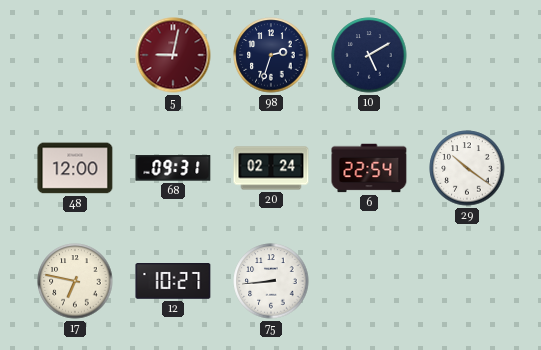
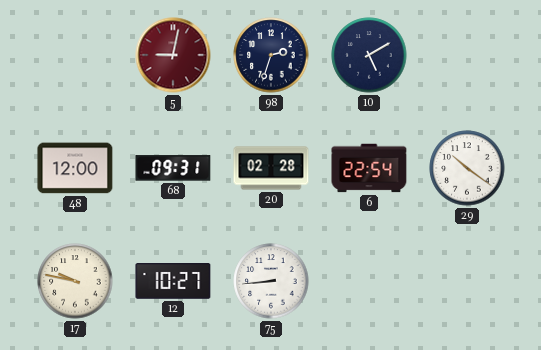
20: 02:24 -> 02:28 (271, 168)
17: 6:47 -> 9:47 (75, 281)
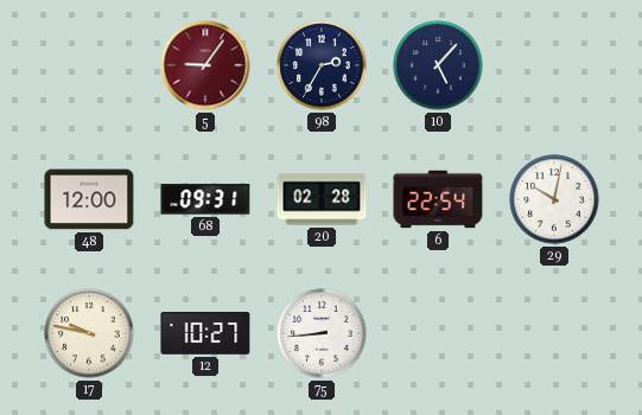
5: 9:02 -> 9:06 (205, 65)
98: 2:33 -> 2:35 (322, 65)
10: 5:10 -> 5:07 (438, 65)
29: 10:21 -> 10:02 (554, 199)
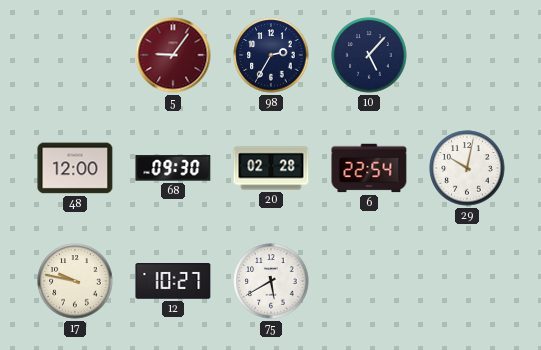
68: 09:31 -> 09:30 (173, 168)
75: 8:44 -> 5:40 (271, 281)
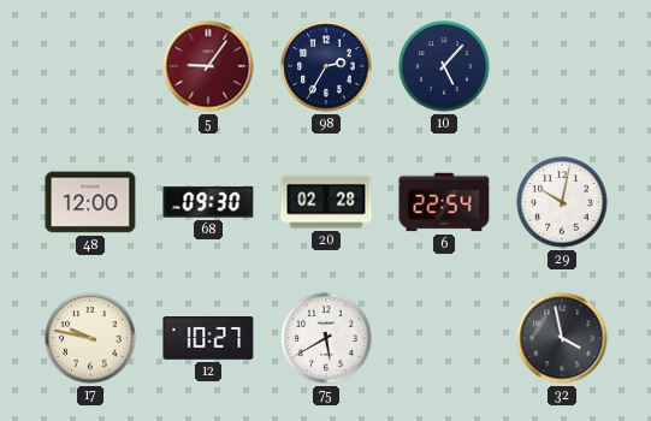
32: none -> 3:58 (562, 338)
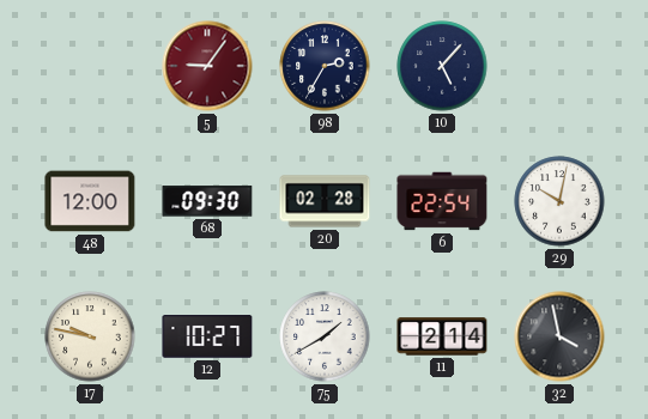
75: 5:40 -> 1:40 (325, 336)
11: none -> 2:14 (442, 336)
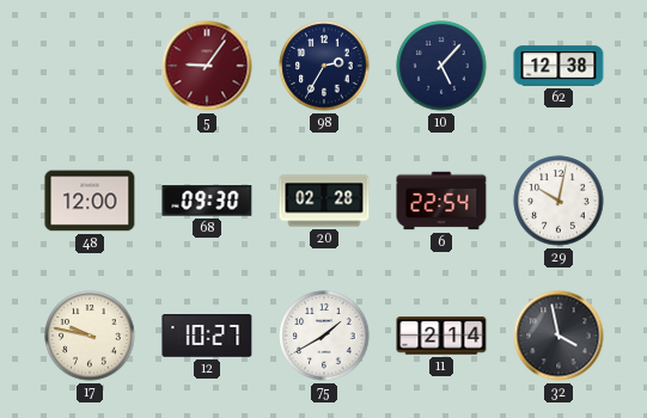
62: none -> 12:38 (559, 66)
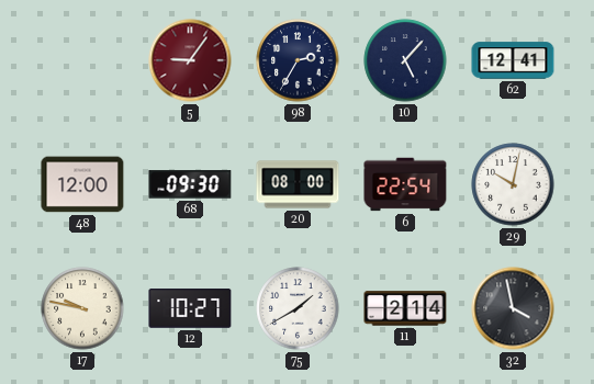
62: 12:38 -> 12:41 (513, 60)
20: 02:28 -> 08:00 (298, 184)
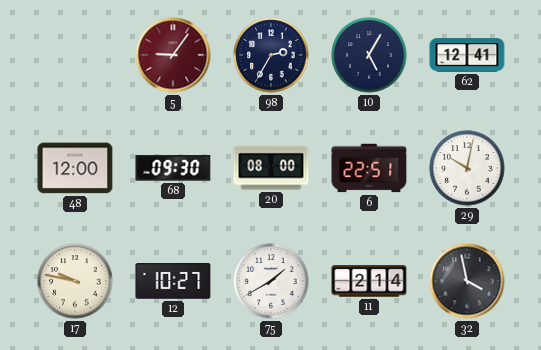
10: 5:07 -> 5:05 (369, 55)
6: 22:54 -> 22:51 (369, 168)
